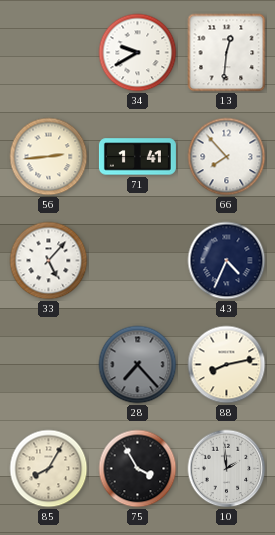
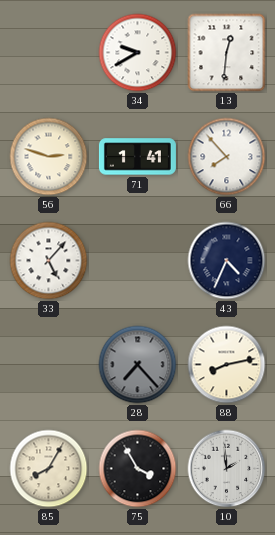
56: 2:44 -> 2:48 (49, 157)
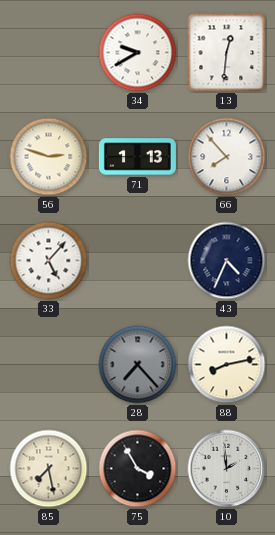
71: 1:41 -> 1:13 (137, 157)
85: 8:05 -> 7:28 (49, 469)
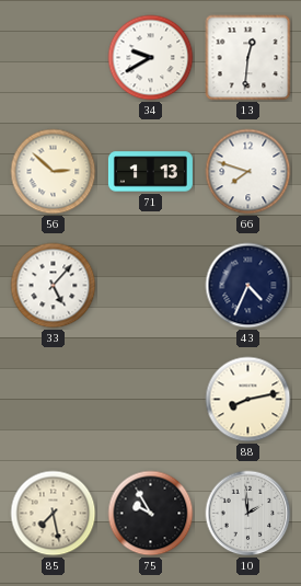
56: 2:48 -> 2:52 (54, 172)
66: 7:53 -> 7:48 (248, 172)
28: 7:23 -> none (138, 365)
75: 3:55 -> 9:55 (151, 514)
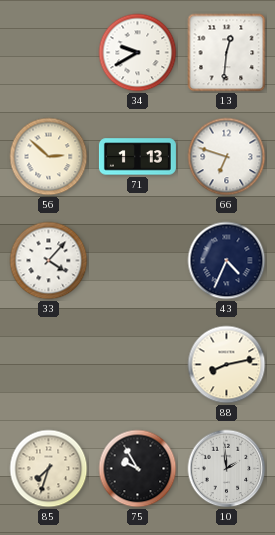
66: 7:48 -> 6:48 (227, 157)
33: 5:07 -> 4:07 (49, 261)
85: 7:28 -> 7:33 (49, 469)
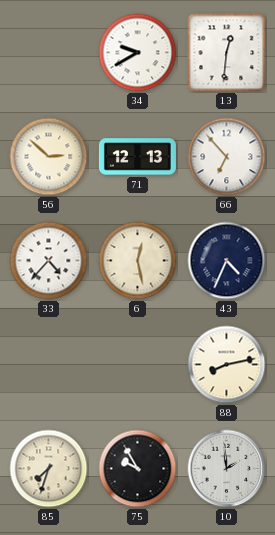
71: 1:13 -> 12:13 (137, 157)
66: 6:48 -> 6:53 (227, 157)
33: 4:07 -> 4:37 (49, 261)
6: none -> 12:28 (138, 261)
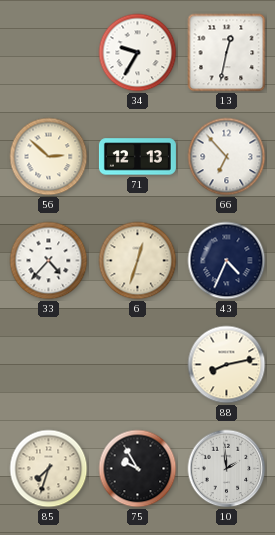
34: 9:40 -> 9:35 (138, 53)
13: 12:31 -> 12:32 (227, 53)
6: 12:28 -> 12:33 (138, 261)
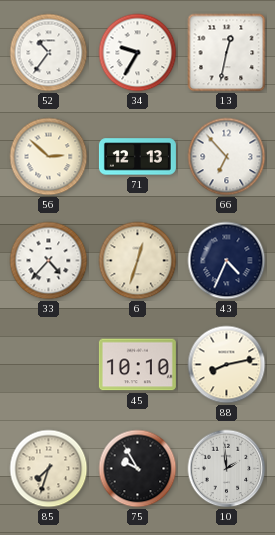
52: none -> 10:36 (49, 53)
45: none -> 10:10 (137, 365)
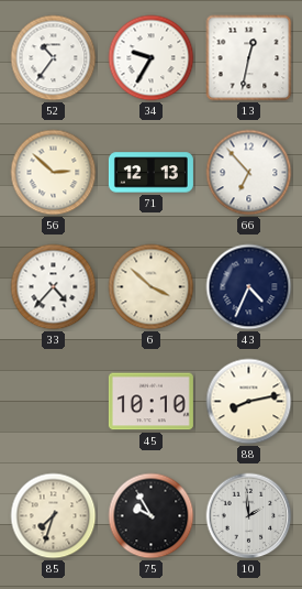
6: 12:33 -> 3:52 (152, 287)
